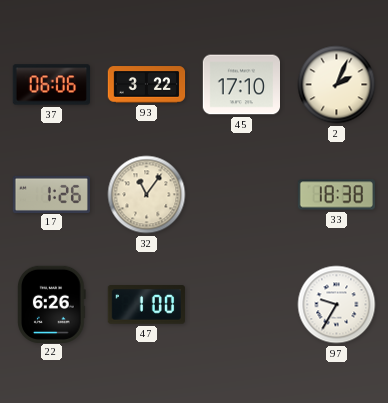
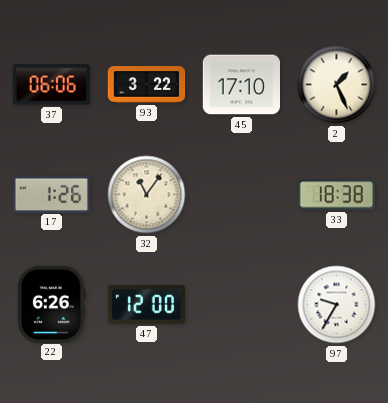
2: 2:04 -> 1:26 (337, 85)
47: 1:00 -> 12:00 (146, 305)
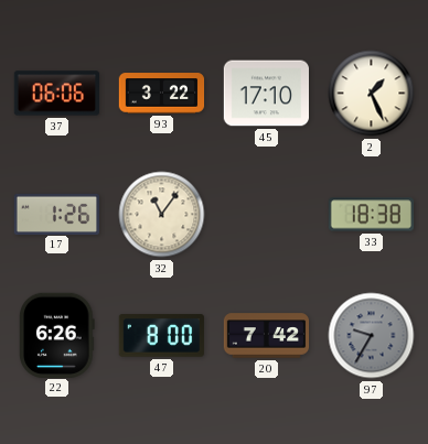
47: 12:00 -> 8:00 (161, 336)
20: none -> 7:42 (267, 336)
97 dial: white -> grey (372, 336)
